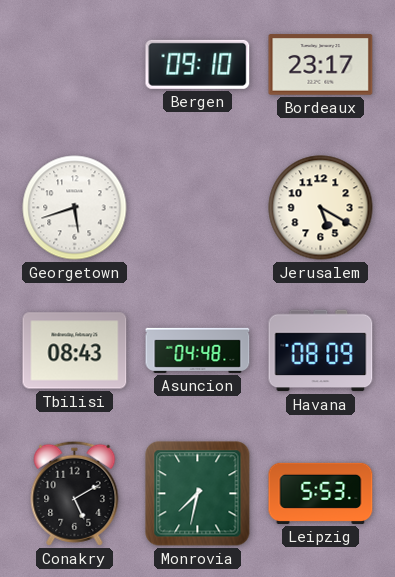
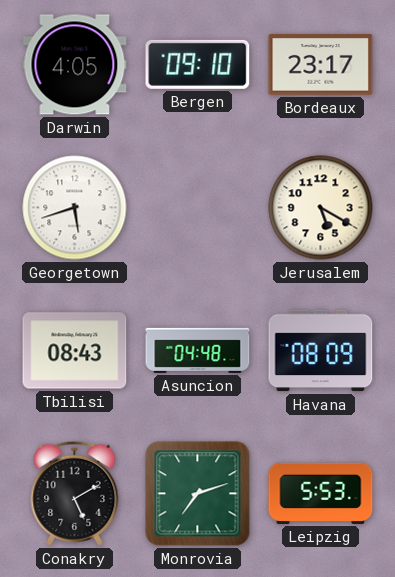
Darwin: none -> 4:05 (75, 65)
Monrovia: 7:32 -> 7:12 (198, 494)
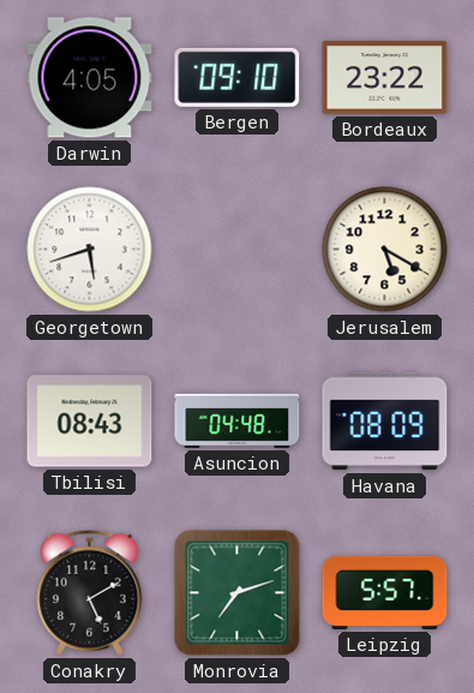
Bordeaux: 23:17 -> 23:22 (385, 78)
Leipzig: 5:53 -> 5:57 (385, 592)
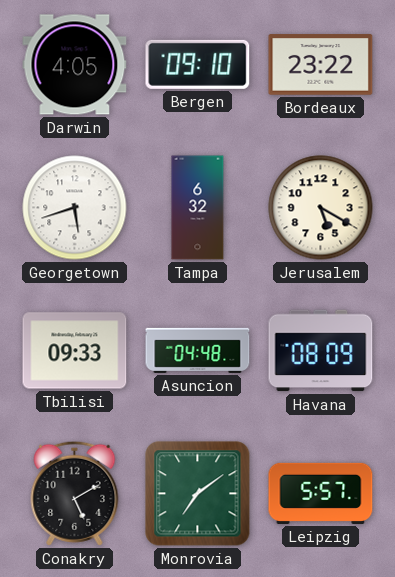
Tampa: none -> 6:32 (198, 208)
Tbilisi: 08:43 -> 09:33 (75, 351)
Monrovia: 7:12 -> 7:09 (198, 494)
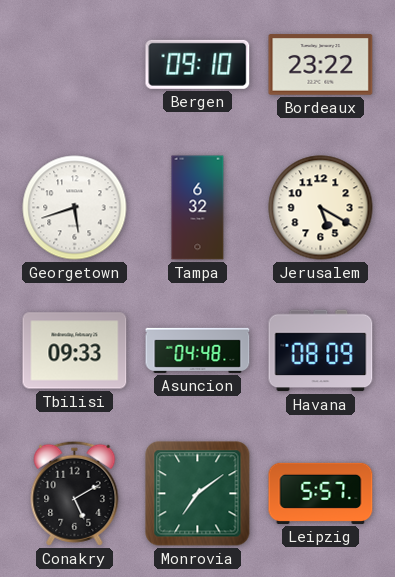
Darwin: 4:05 -> none (75, 65)
